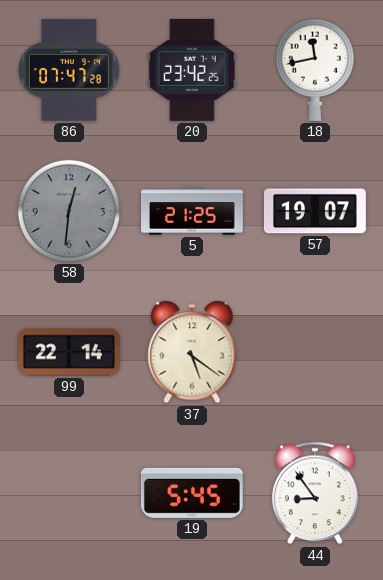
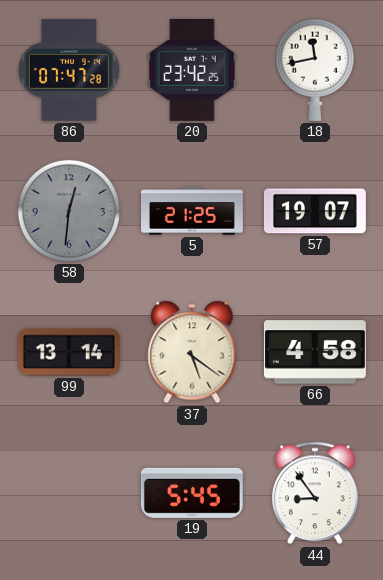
99: 22:14 -> 13:14 (69, 352)
66: none -> 4:58 (315, 352)
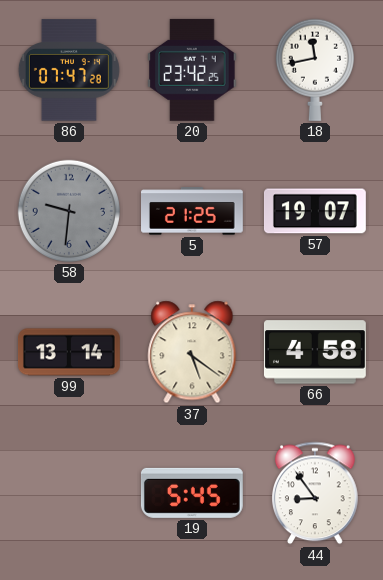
58: 12:31 -> 9:31 (69, 211)
